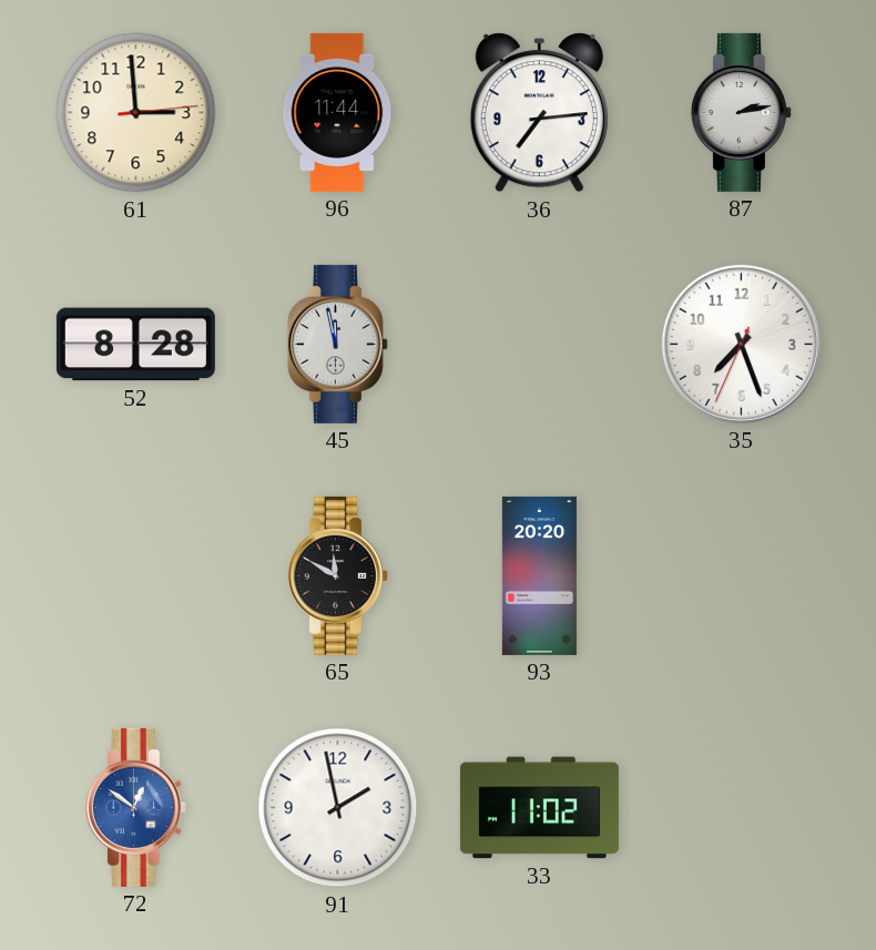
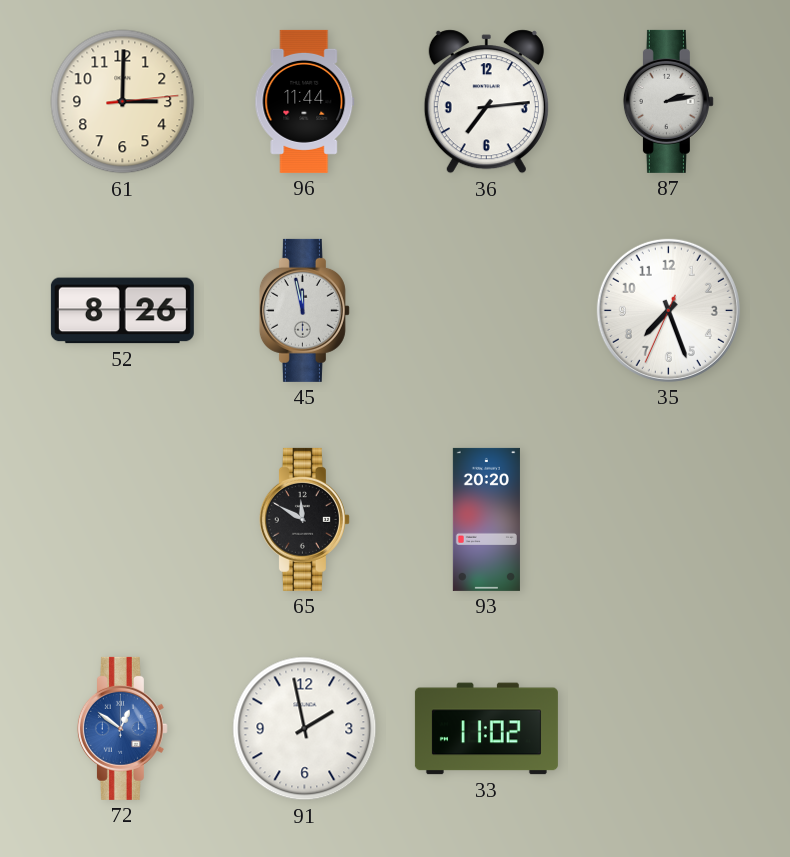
61: 2:59 -> 3:00 (123, 102)
52: 8:28 -> 8:26 (122, 311)
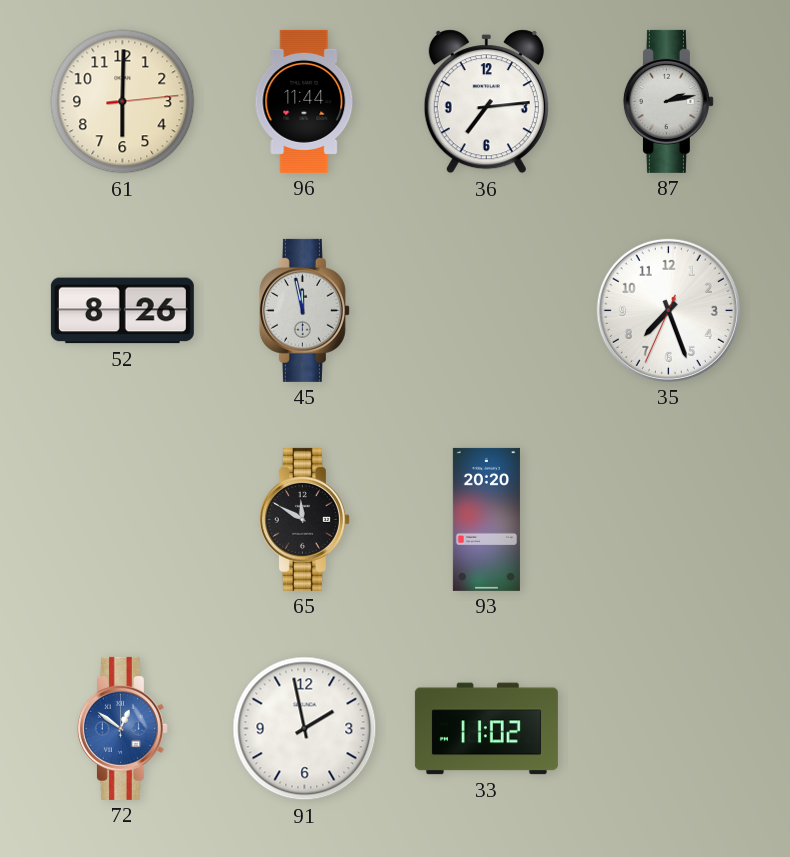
61: 3:00 -> 6:00 (123, 102)
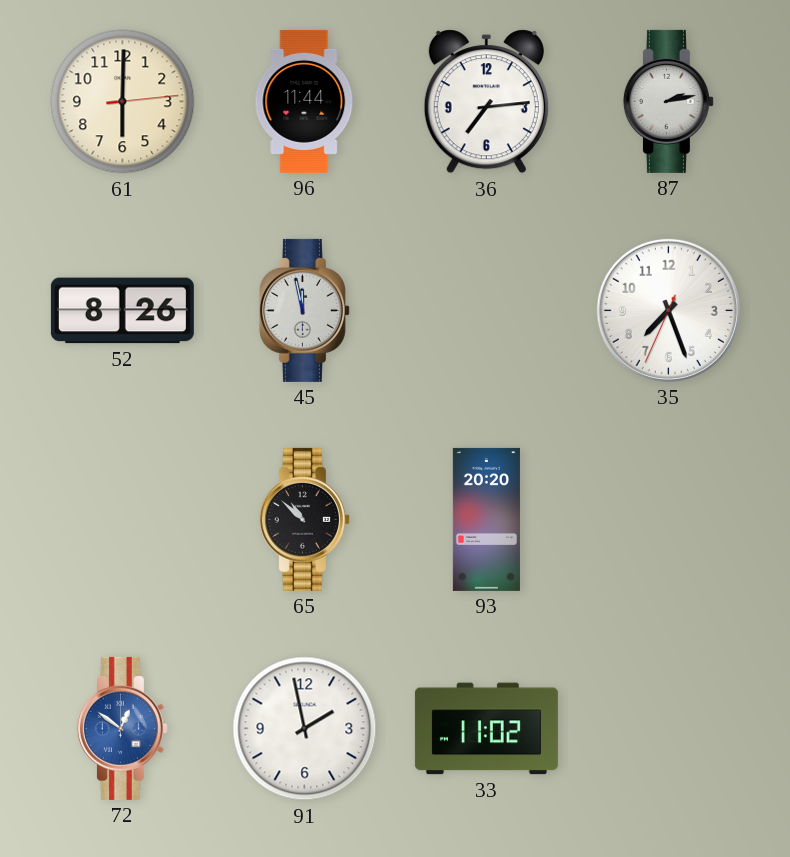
65: 11:50 -> 10:52 (304, 519)
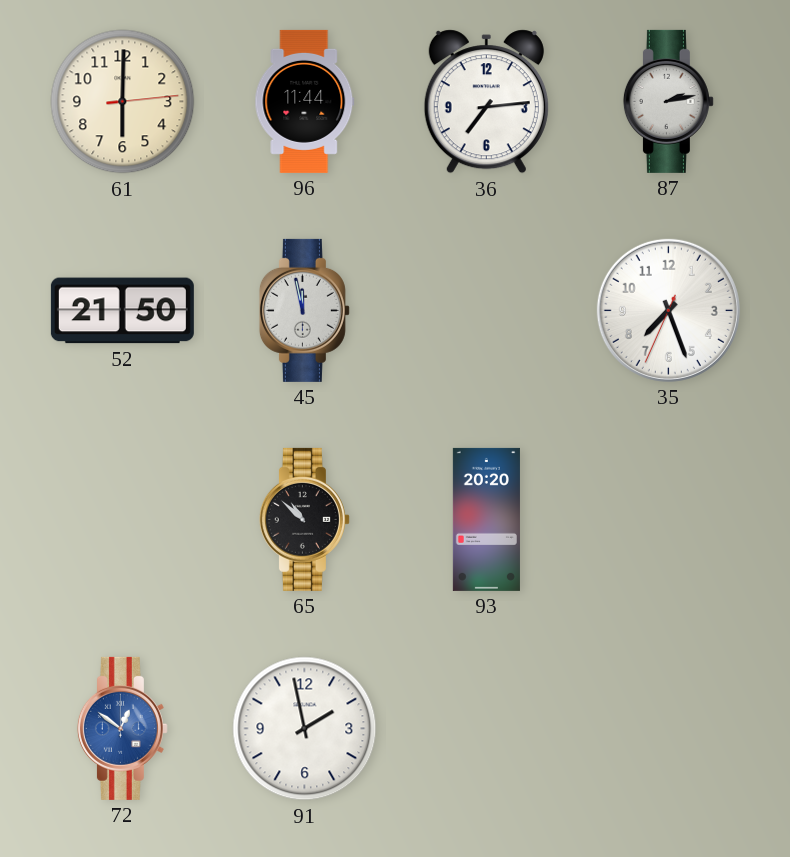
52: 8:26 -> 21:50 (122, 311)
33: 11:02 -> none (486, 729)
